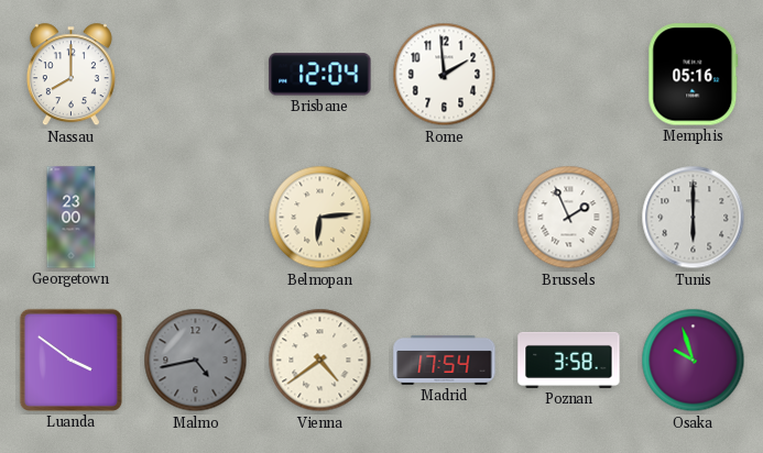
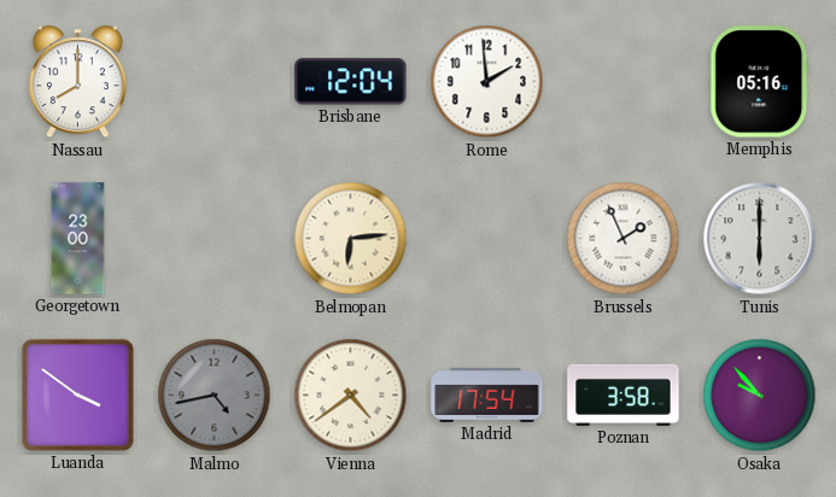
Osaka: 9:57 -> 9:53 (760, 396)
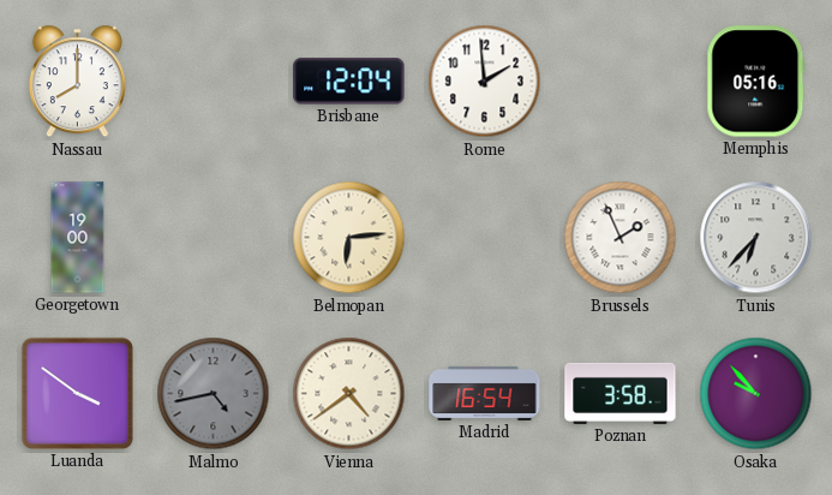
Georgetown: 23:00 -> 19:00 (78, 238)
Tunis: 6:00 -> 6:37 (756, 238)
Madrid: 17:54 -> 16:54 (485, 393)
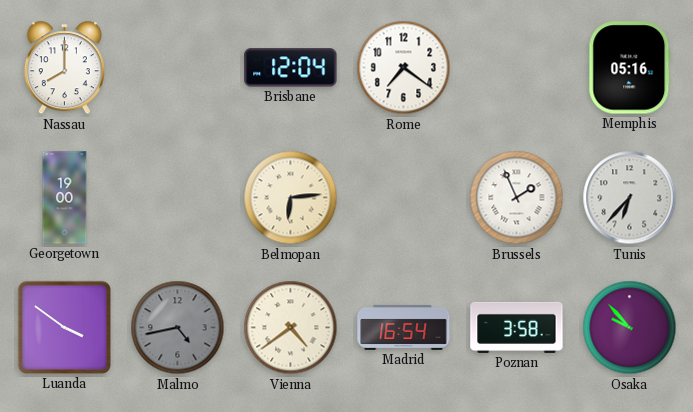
Rome: 1:59 -> 7:21 (404, 68)
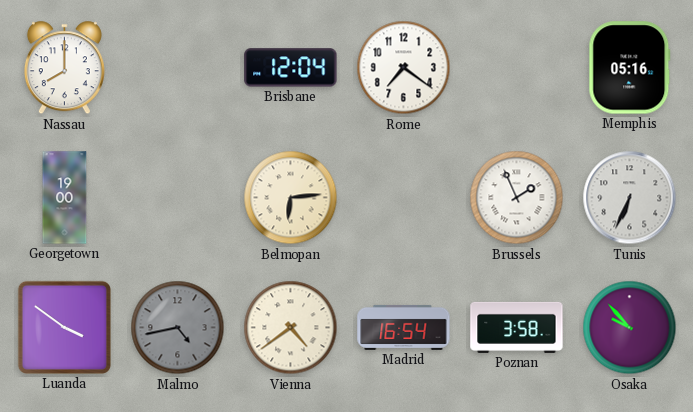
Tunis: 6:37 -> 6:34 (630, 198)
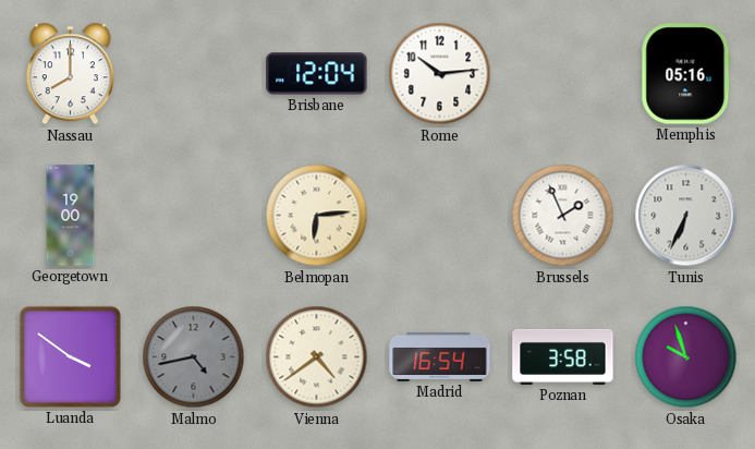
Rome: 7:21 -> 10:14 (440, 74)
Osaka: 9:53 -> 9:57 (686, 357)
